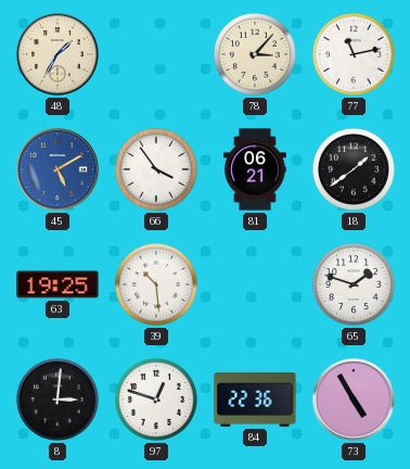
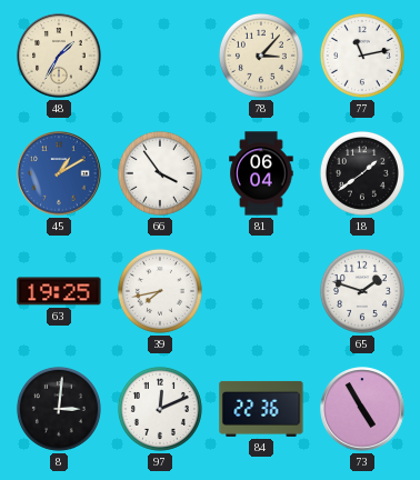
45: 5:10 -> 1:10 (59, 173)
81: 06:21 -> 06:04 (261, 173)
39: 10:29 -> 7:43 (160, 291)
97: 12:48 -> 12:11 (160, 409)
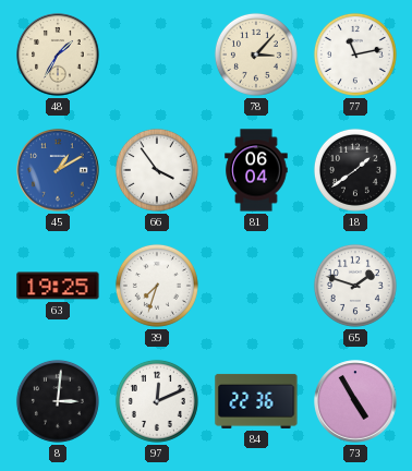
39: 7:43 -> 7:33 (157, 286)
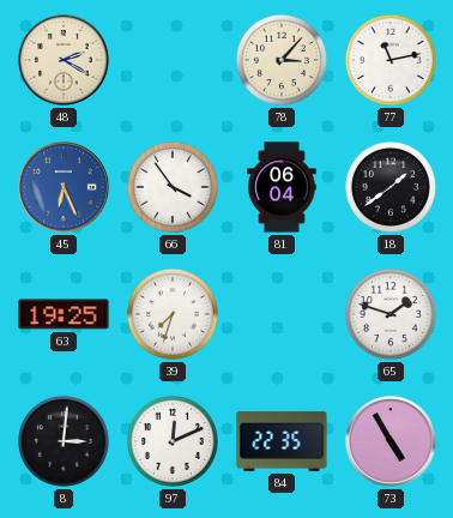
48: 1:35 -> 2:20 (64, 60)
45: 1:10 -> 6:26 (64, 187)
84: 22:36 -> 22:35 (282, 441)
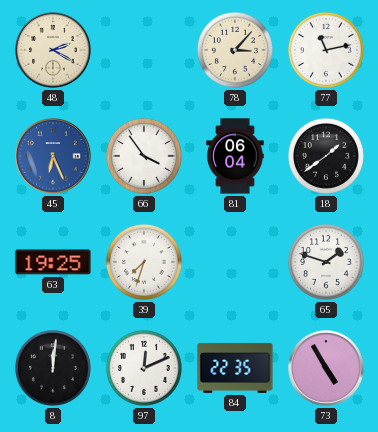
8: 3:01 -> 12:01 (53, 368)
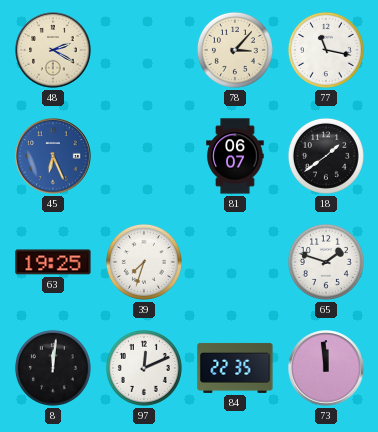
77: 11:13 -> 11:17 (326, 50)
66: 3:54 -> none (144, 156)
81: 06:04 -> 06:07 (235, 156)
73: 4:55 -> 11:59 (326, 368)
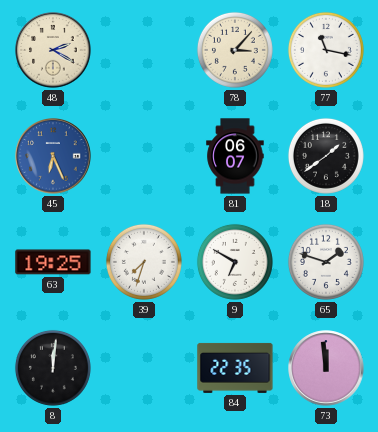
9: none -> 6:50 (235, 262)
97: 12:11 -> none (144, 368)
